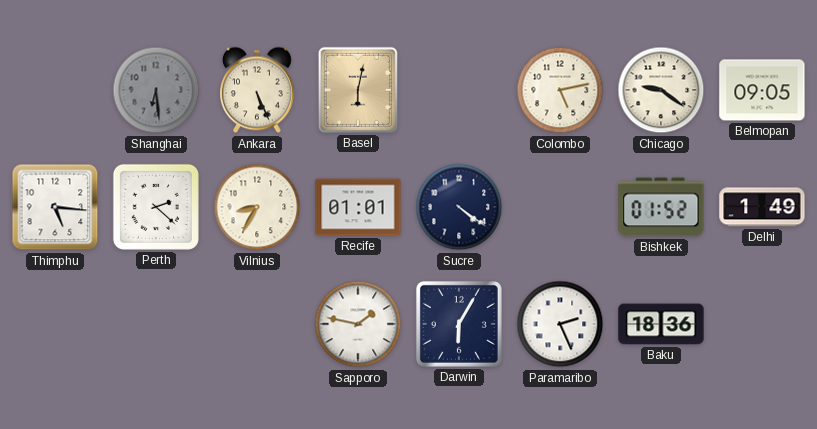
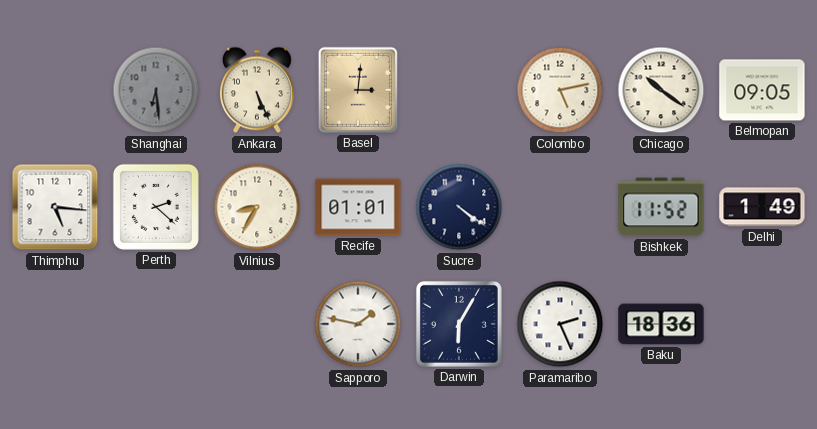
Basel: 6:02 -> 3:01 (358, 90)
Chicago: 9:21 -> 10:21 (661, 90)
Bishkek: 01:52 -> 11:52 (661, 207)
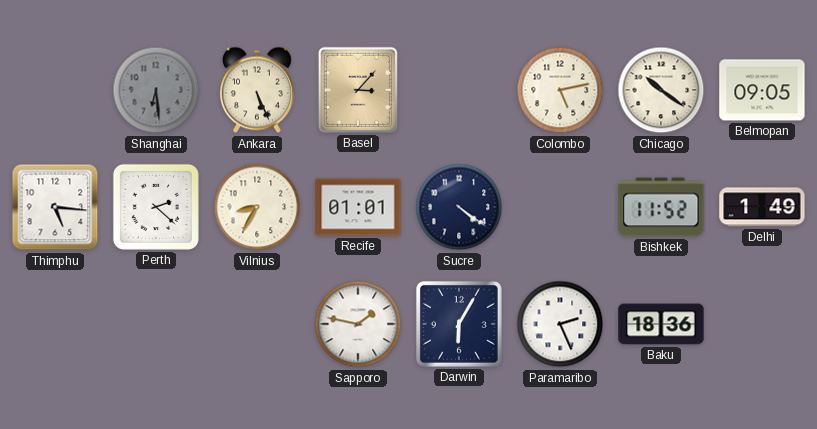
Basel: 3:01 -> 3:07 (358, 90)
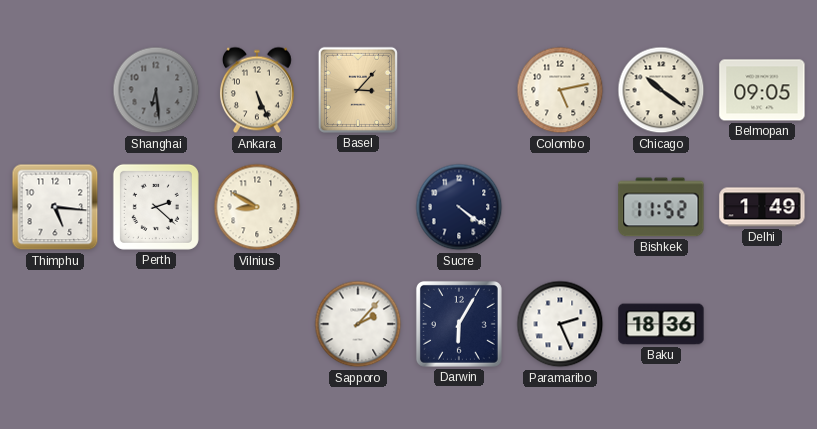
Vilnius: 8:35 -> 8:50 (257, 207)
Recife: 01:01 -> none (358, 207)
Sapporo: 1:47 -> 2:07 (358, 324)
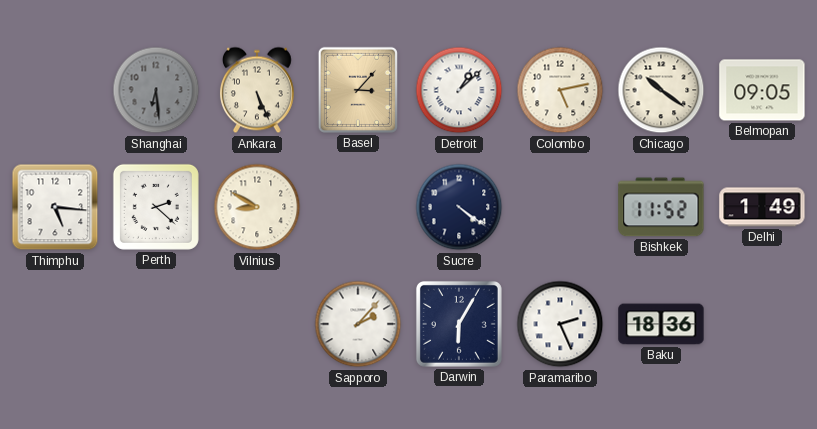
Detroit: none -> 1:08 (459, 90)
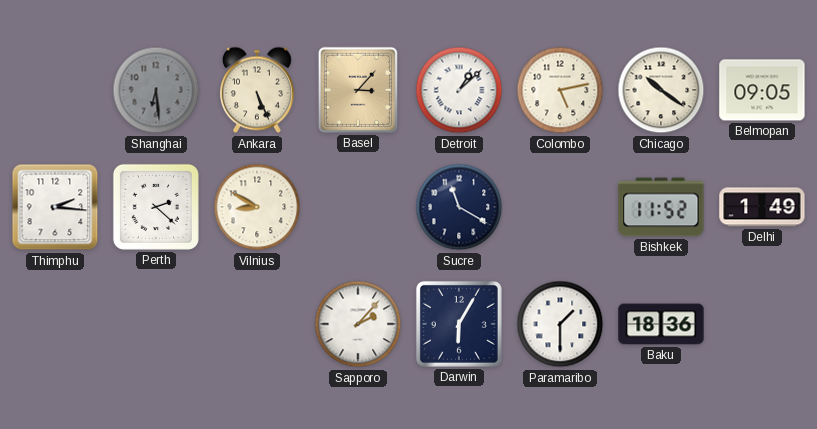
Thimphu: 5:16 -> 2:16 (55, 207)
Sucre: 4:21 -> 11:20 (459, 207)
Paramaribo: 2:26 -> 1:30 (560, 324)
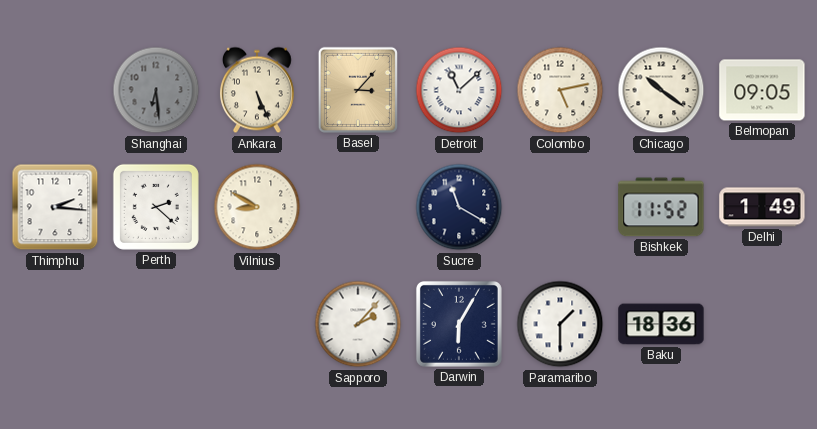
Detroit: 1:08 -> 11:08 (459, 90)
